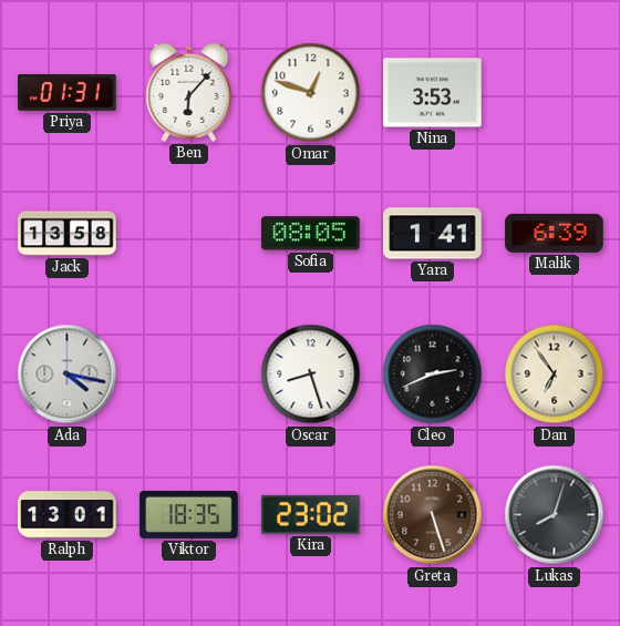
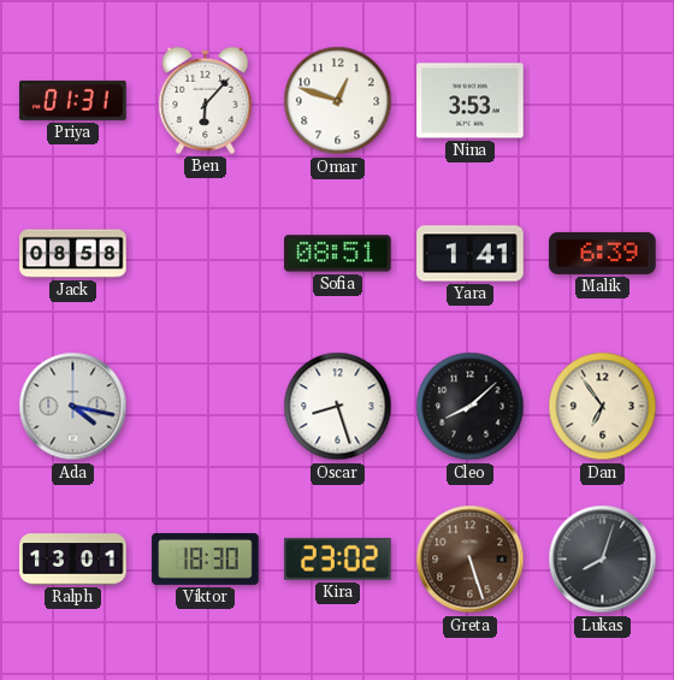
Jack: 13:58 -> 08:58 (73, 254)
Sofia: 08:05 -> 08:51 (338, 254)
Cleo: 2:41 -> 8:08 (471, 407)
Viktor: 18:35 -> 18:30 (206, 558)
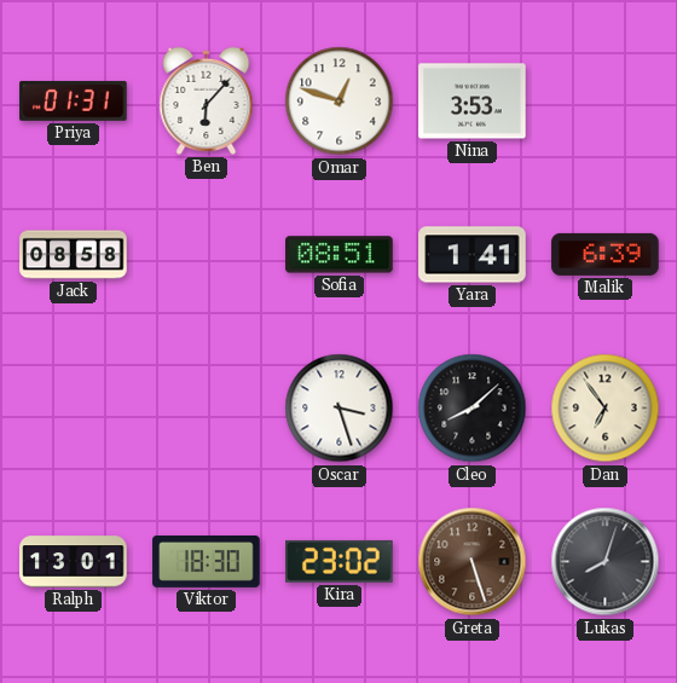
Ada: 4:17 -> none (73, 407)
Oscar: 8:27 -> 3:27 (340, 409)
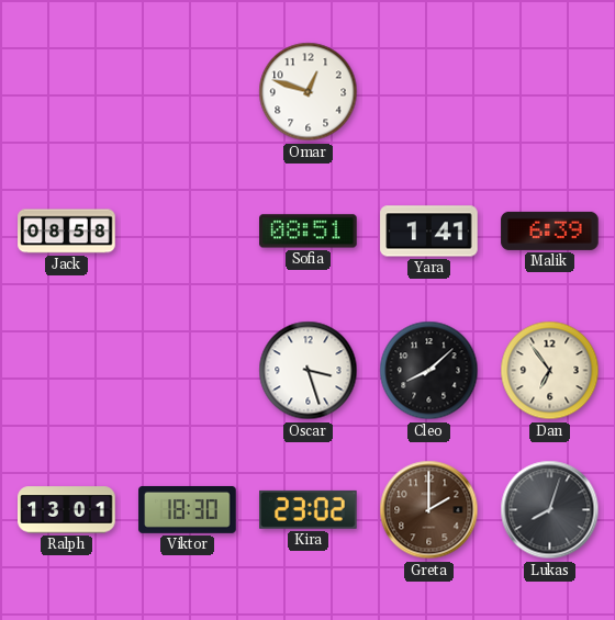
Priya: 01:31 -> none (74, 100)
Ben: 6:07 -> none (207, 100)
Nina: 3:53 -> none (473, 102)
Greta: 5:27 -> 2:00 (429, 510)
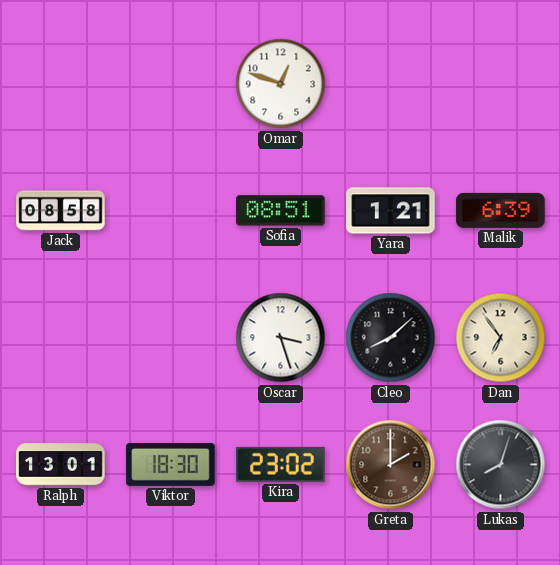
Yara: 1:41 -> 1:21 (391, 211)
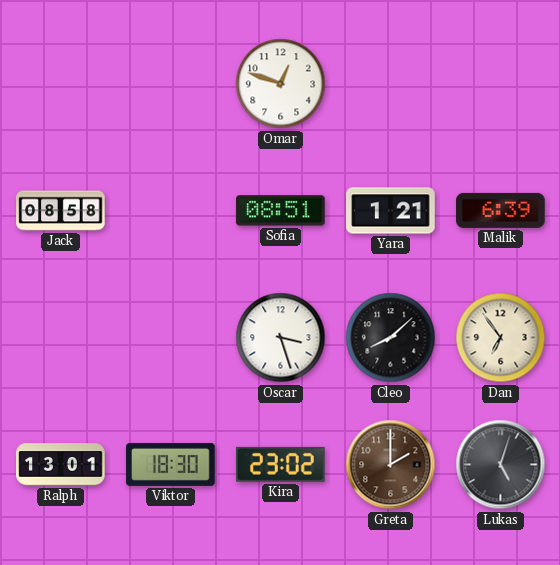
Lukas: 8:03 -> 5:03 (501, 465)
